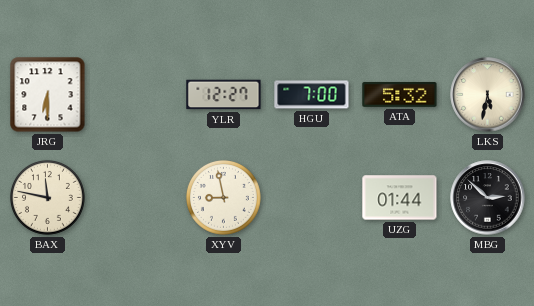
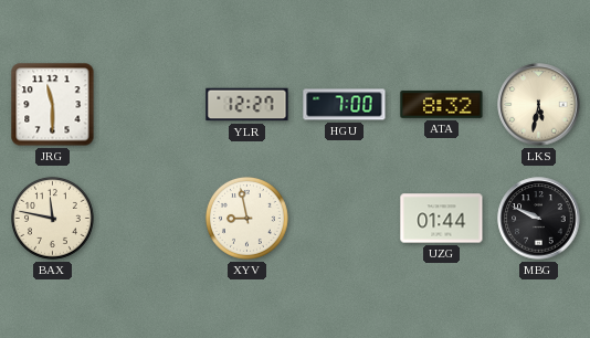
JRG: 6:30 -> 11:30 (53, 105)
ATA: 5:32 -> 8:32 (442, 104)
MBG: 2:52 -> 9:49 (539, 219)
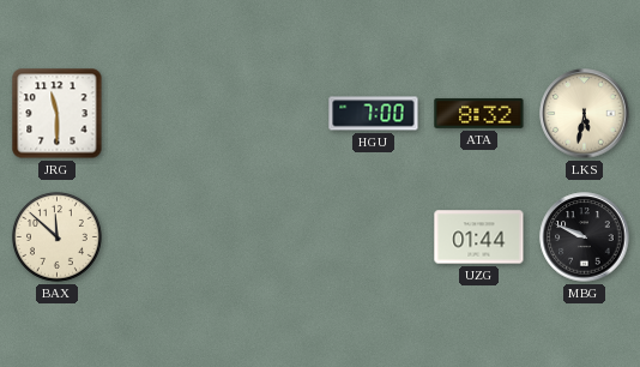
YLR: 12:27 -> none (247, 105)
BAX: 11:47 -> 11:52 (56, 236)
XYV: 8:58 -> none (246, 218)
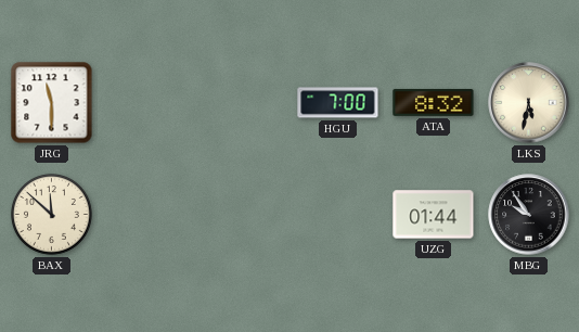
MBG: 9:49 -> 9:54 (529, 215)
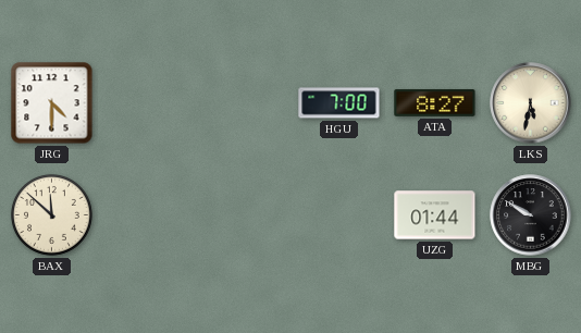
JRG: 11:30 -> 4:30 (52, 103)
ATA: 8:32 -> 8:27 (435, 102)
MBG: 9:54 -> 9:50 (531, 215)
